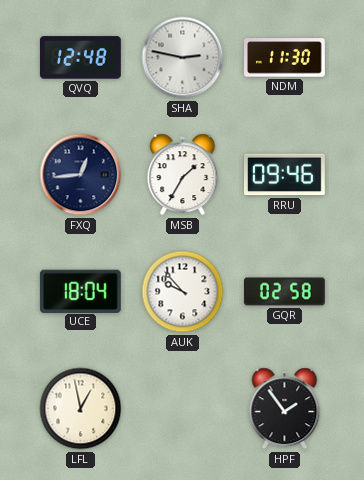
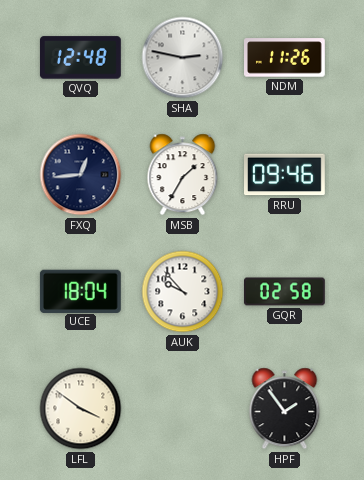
NDM: 11:30 -> 11:26 (285, 58)
LFL: 12:58 -> 3:51 (81, 409)
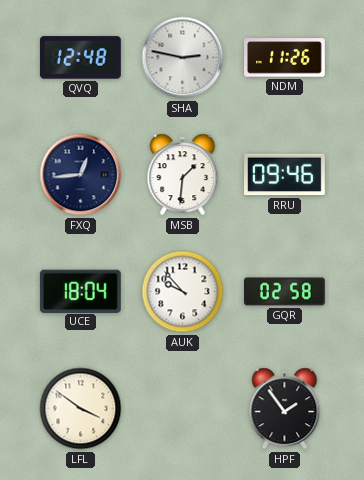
MSB: 1:35 -> 1:31 (183, 175)
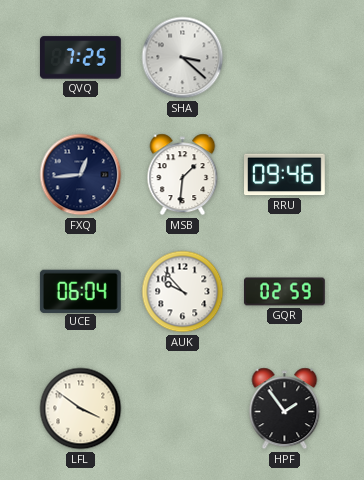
QVQ: 12:48 -> 7:25 (81, 58)
SHA: 2:47 -> 3:22 (183, 58)
NDM: 11:26 -> none (285, 58)
UCE: 18:04 -> 06:04 (80, 291)
GQR: 02:58 -> 02:59 (285, 292)
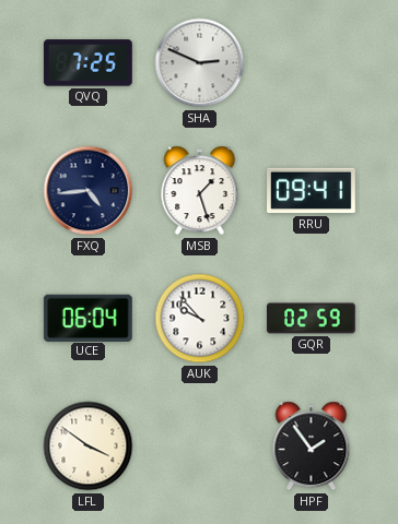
SHA: 3:22 -> 2:49 (200, 63)
FXQ: 12:44 -> 4:44 (89, 191)
MSB: 1:31 -> 1:27 (200, 191)
RRU: 09:46 -> 09:41 (312, 191)
